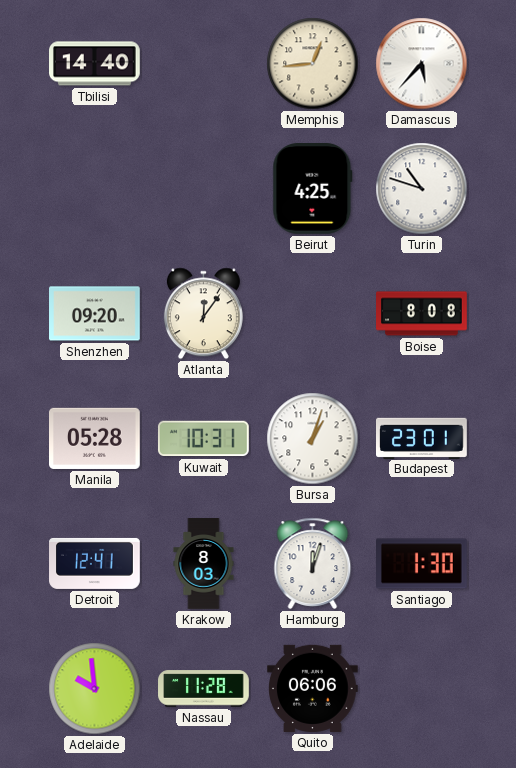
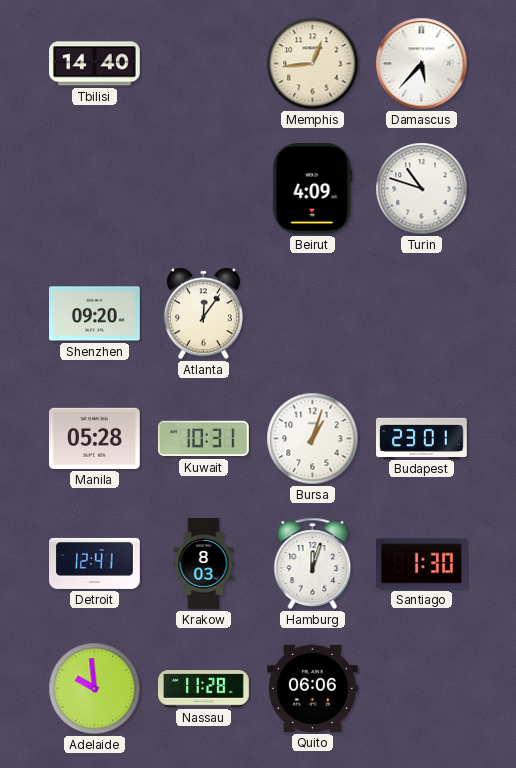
Beirut: 4:25 -> 4:09 (313, 189)
Boise: 8:08 -> none (422, 314)
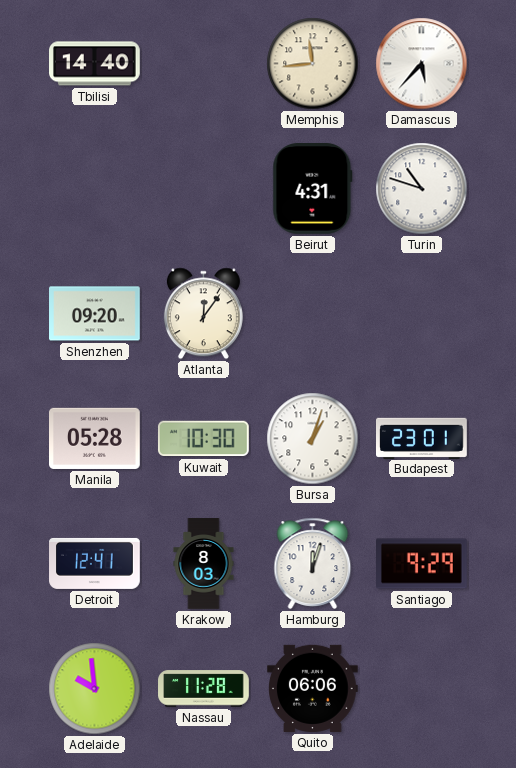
Memphis: 12:44 -> 11:44 (313, 64)
Beirut: 4:09 -> 4:31 (313, 189)
Kuwait: 10:31 -> 10:30 (203, 439)
Santiago: 1:30 -> 9:29 (422, 564)
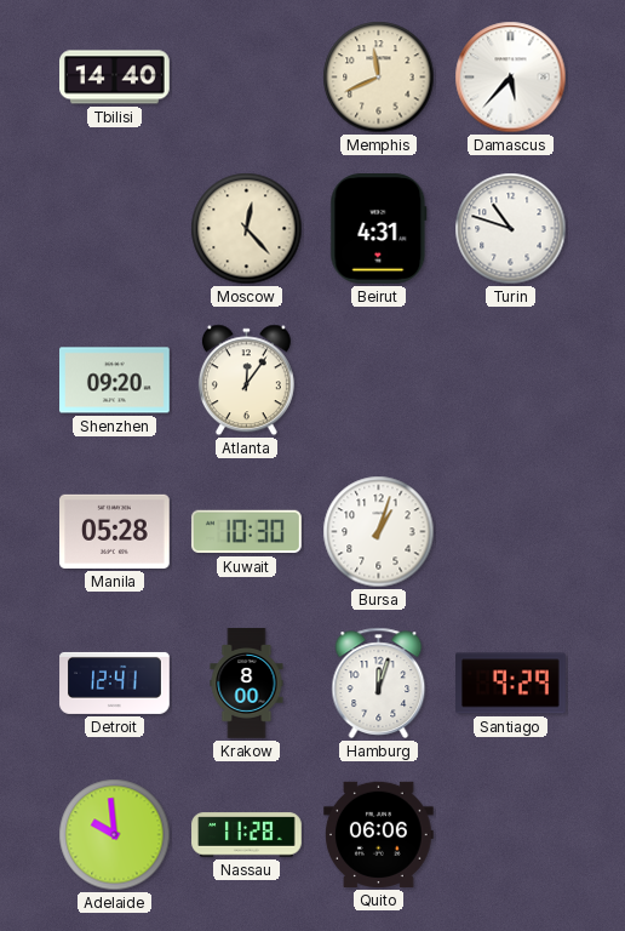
Memphis: 11:44 -> 11:41 (379, 78)
Moscow: none -> 12:23 (247, 229)
Budapest: 23:01 -> none (422, 438)
Krakow: 8:03 -> 8:00 (247, 684)
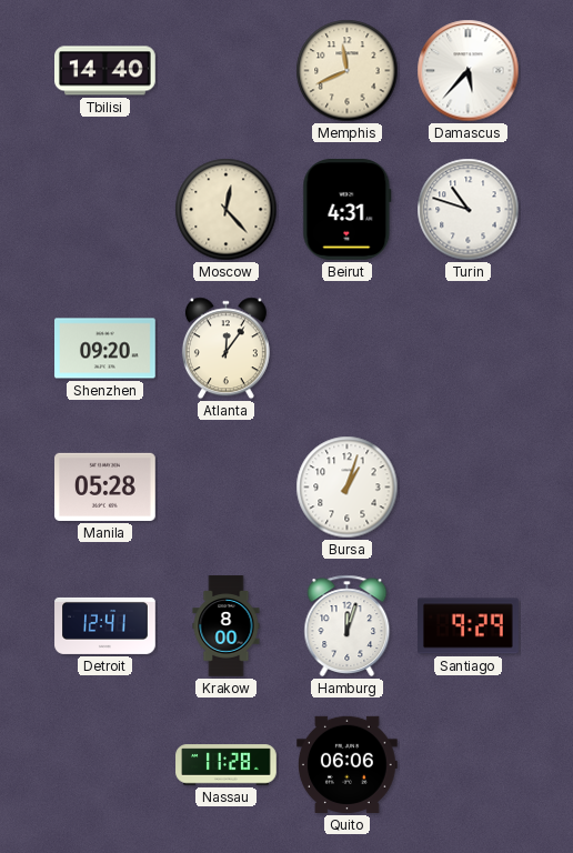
Kuwait: 10:30 -> none (246, 532)
Adelaide: 9:59 -> none (115, 835)
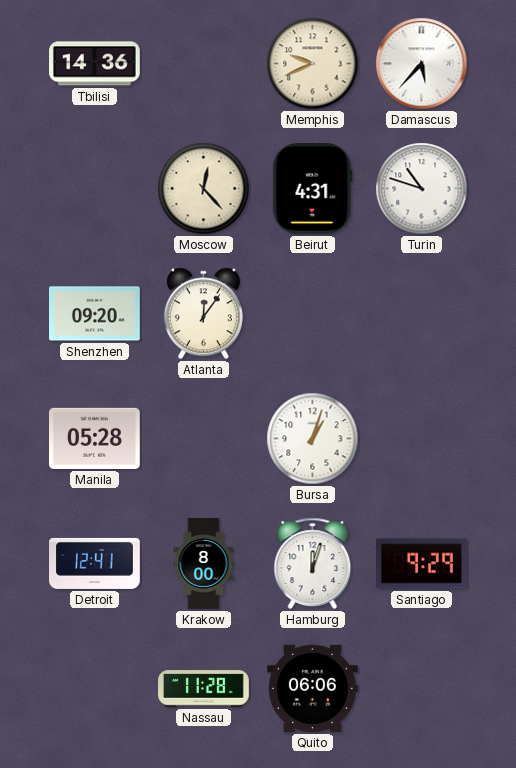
Tbilisi: 14:40 -> 14:36 (95, 64)
Memphis: 11:41 -> 9:41 (313, 64)
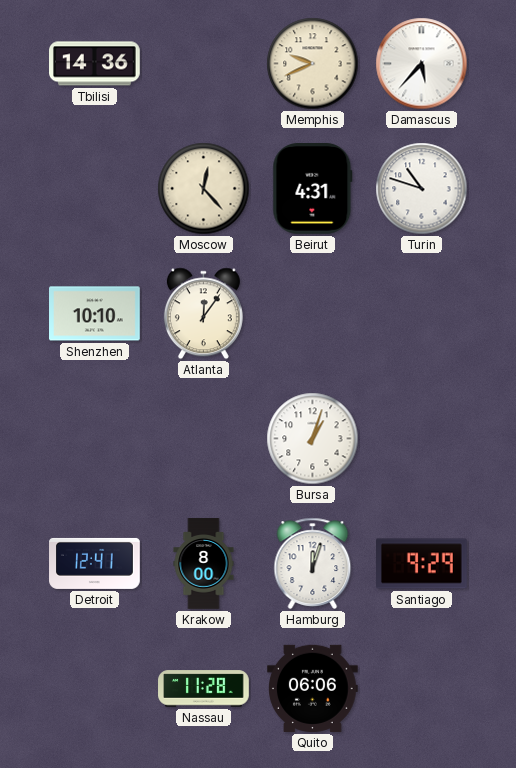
Shenzhen: 09:20 -> 10:10 (95, 314)
Manila: 05:28 -> none (95, 438)
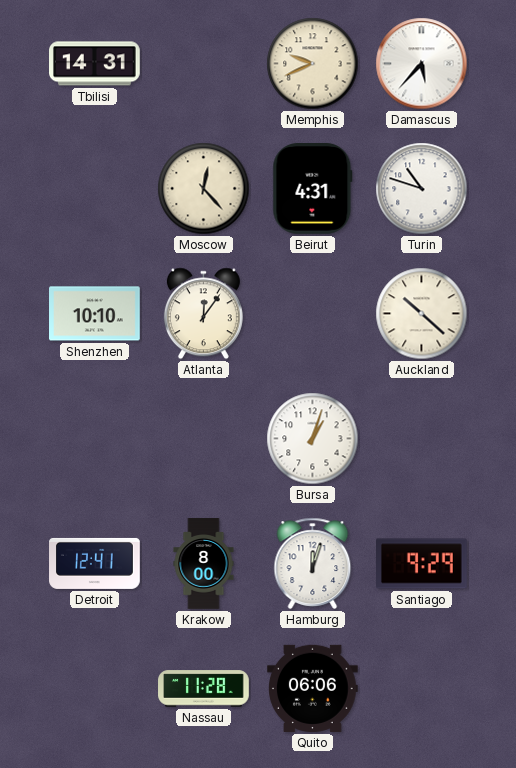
Tbilisi: 14:36 -> 14:31 (95, 64)
Auckland: none -> 10:22 (422, 314)
